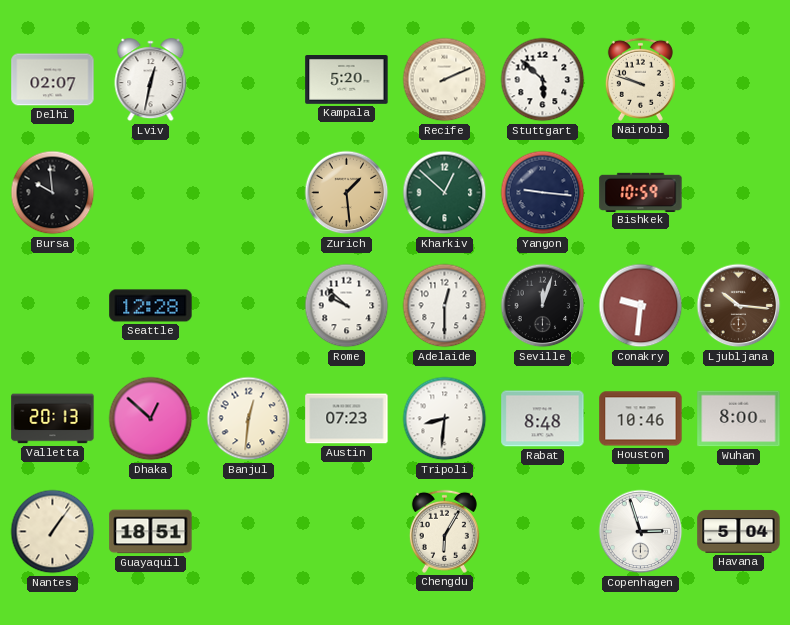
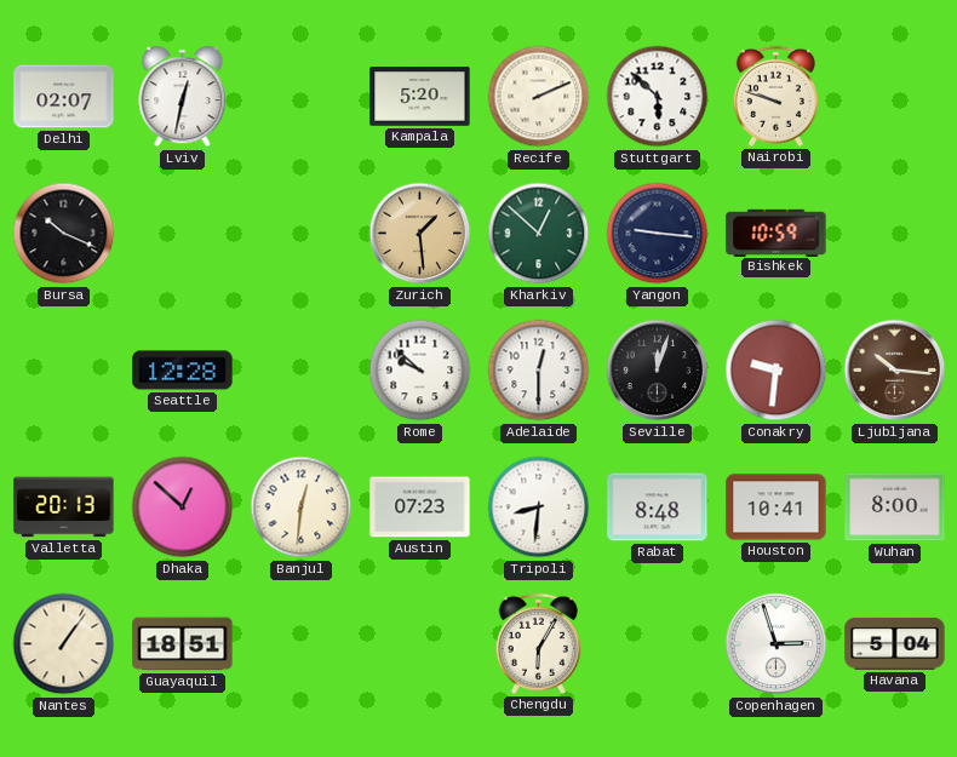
Bursa: 9:59 -> 10:19 (64, 234)
Houston: 10:46 -> 10:41 (777, 507)
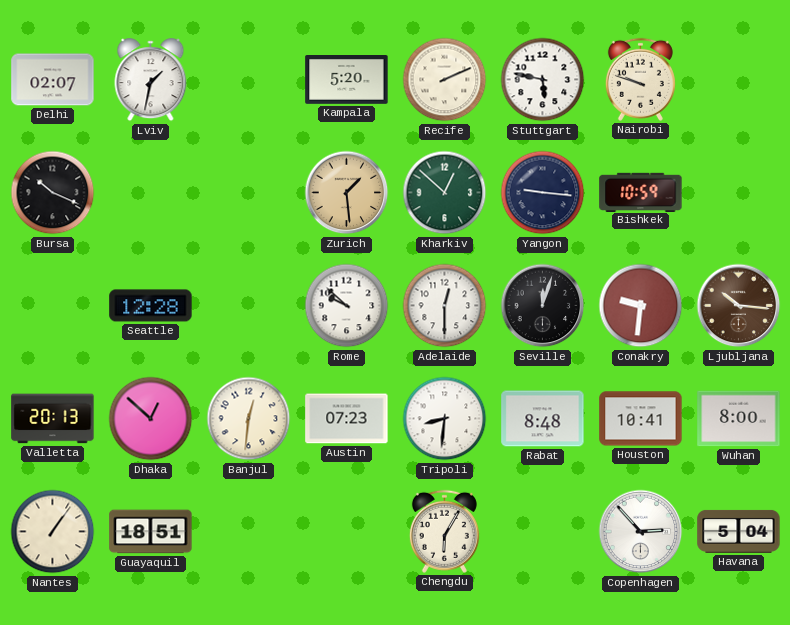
Lviv: 12:32 -> 1:32 (151, 80)
Stuttgart: 5:52 -> 5:47 (543, 80)
Copenhagen: 2:57 -> 2:53 (641, 532)
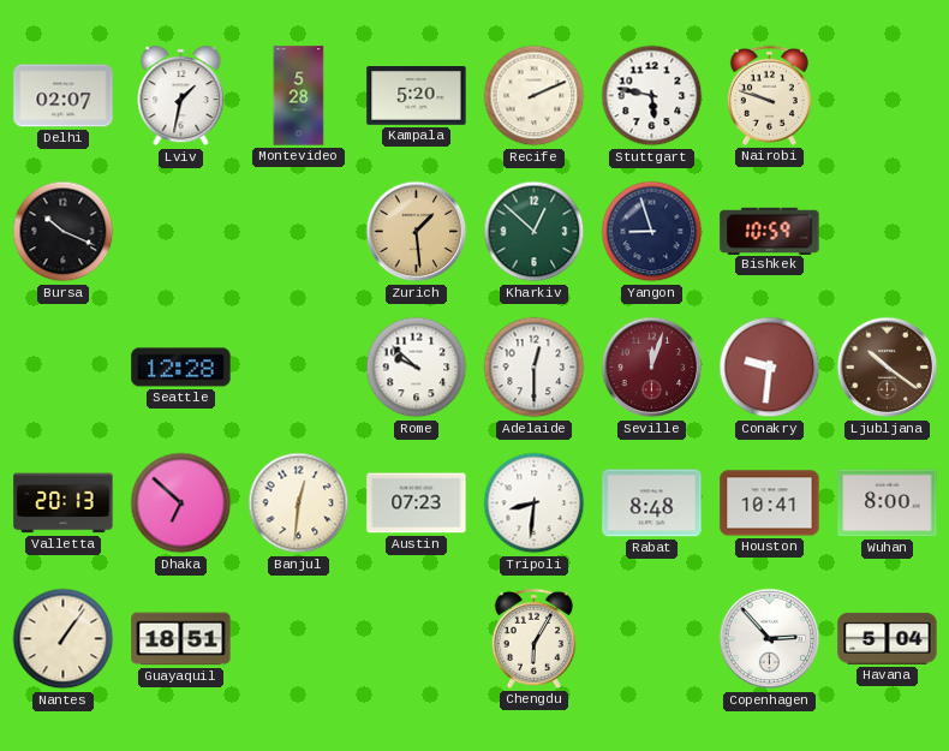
Montevideo: none -> 5:28 (299, 96)
Yangon: 9:16 -> 8:57 (652, 232)
Seville dial: black -> burgundy (652, 368)
Ljubljana: 10:16 -> 10:21 (888, 368)
Dhaka: 12:52 -> 6:52 (181, 503)
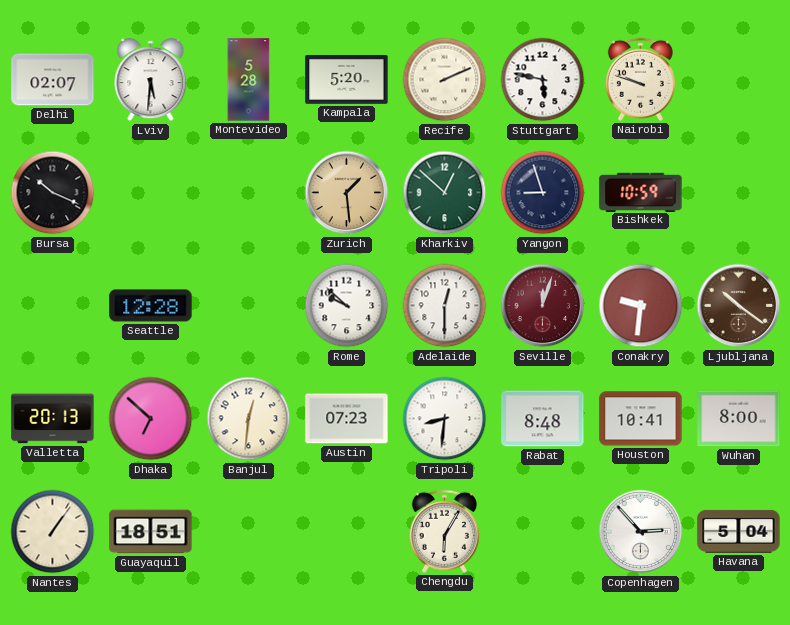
Lviv: 1:32 -> 5:31 (151, 80)
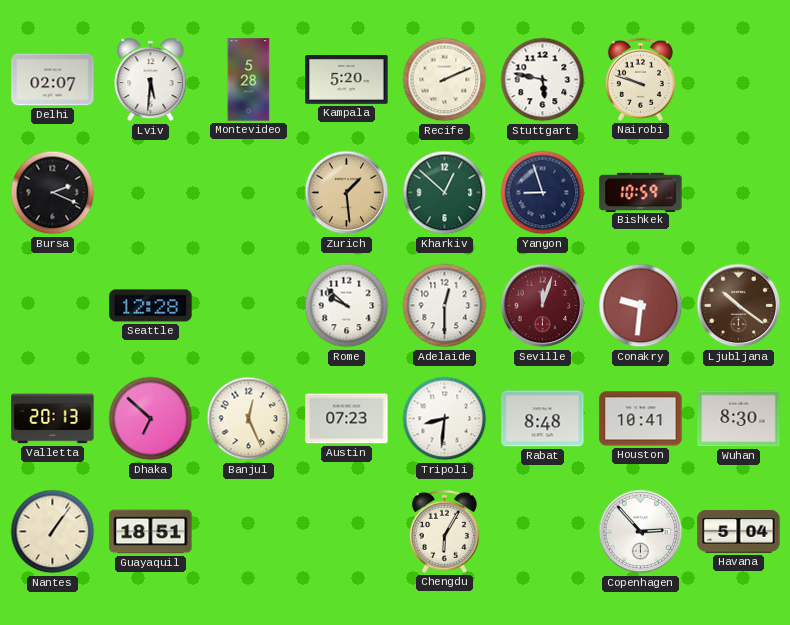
Bursa: 10:19 -> 2:19 (53, 193)
Banjul: 12:31 -> 12:26 (249, 419)
Wuhan: 8:00 -> 8:30 (739, 419)
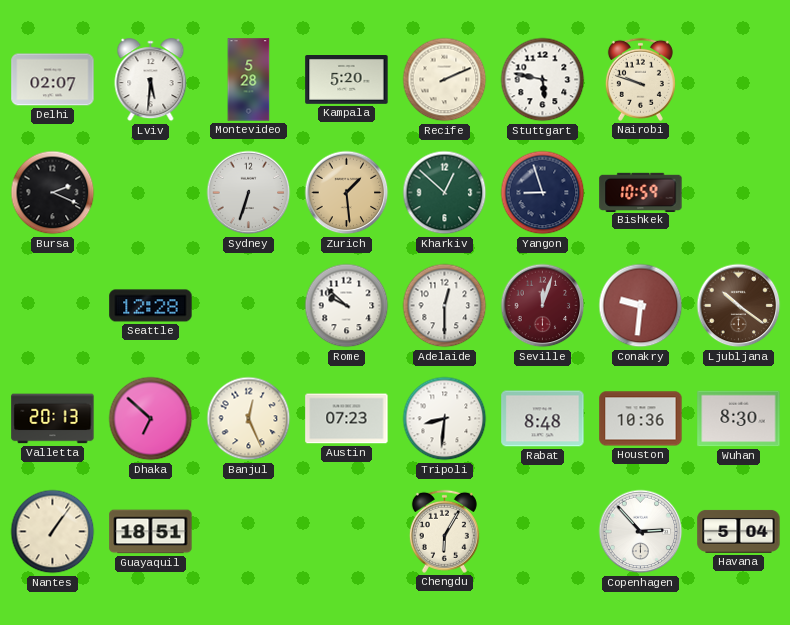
Sydney: none -> 6:33 (249, 193)
Houston: 10:41 -> 10:36 (641, 419)
